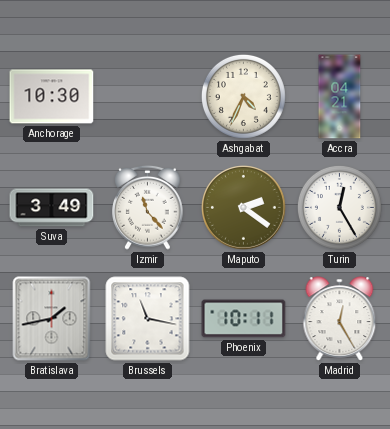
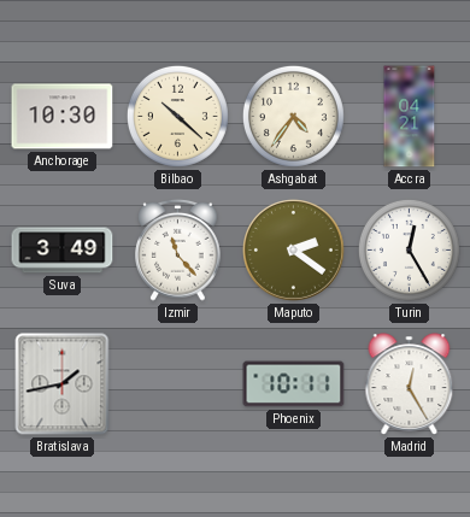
Bilbao: none -> 10:22 (177, 116)
Ashgabat: 4:34 -> 4:36 (293, 116)
Brussels: 11:17 -> none (148, 319)
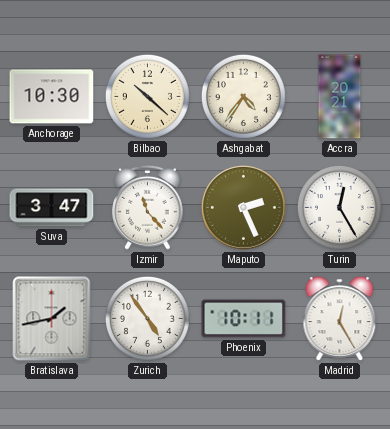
Accra: 04:21 -> 20:21 (340, 97)
Suva: 3:49 -> 3:47 (52, 208)
Maputo: 2:21 -> 2:26 (244, 208)
Zurich: none -> 4:54 (147, 318)
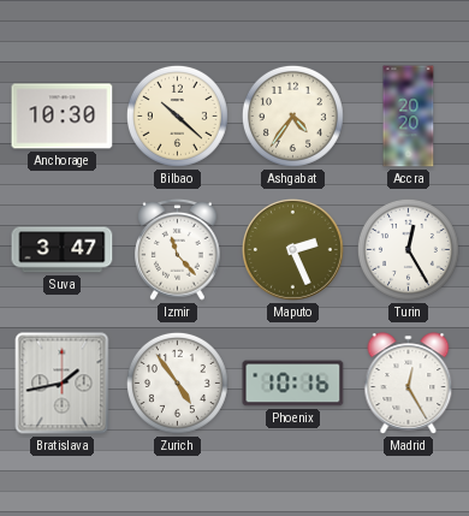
Accra: 20:21 -> 20:20 (409, 117)
Phoenix: 10:11 -> 10:16 (293, 384)
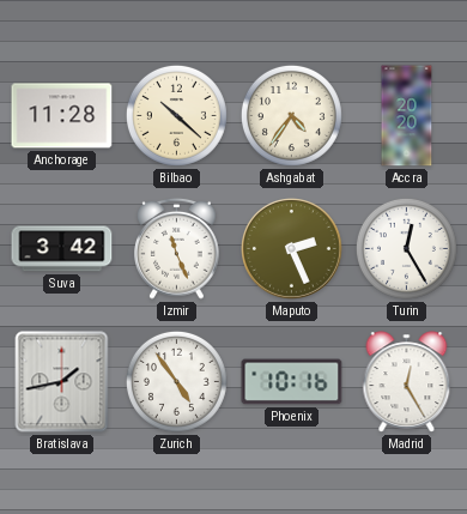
Anchorage: 10:30 -> 11:28 (62, 116)
Suva: 3:47 -> 3:42 (62, 249)
Izmir: 11:23 -> 11:26 (177, 248)
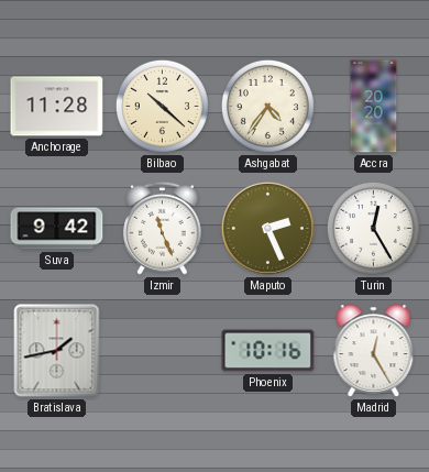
Suva: 3:42 -> 9:42 (57, 229)
Zurich: 4:54 -> none (176, 381)
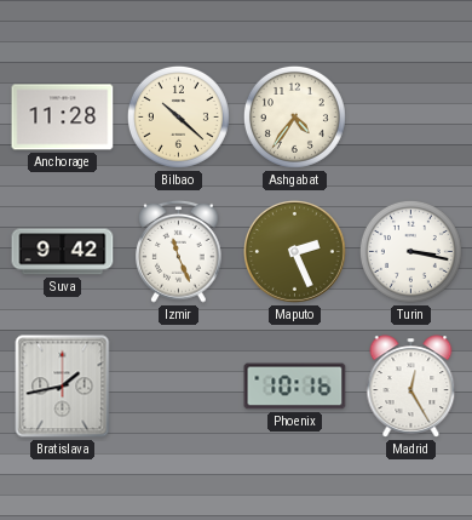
Accra: 20:20 -> none (374, 107)
Turin: 12:25 -> 3:17 (410, 251)
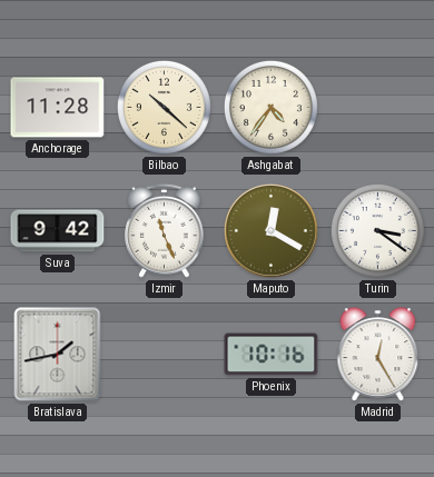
Maputo: 2:26 -> 12:20 (272, 231)
Turin: 3:17 -> 3:21 (377, 230)
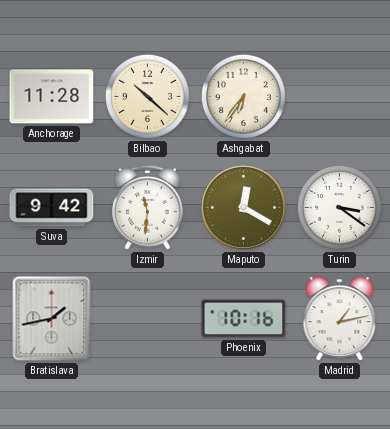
Ashgabat: 4:36 -> 6:36 (243, 96)
Izmir: 11:26 -> 11:31 (148, 207)
Madrid: 12:25 -> 1:13 (340, 319)
